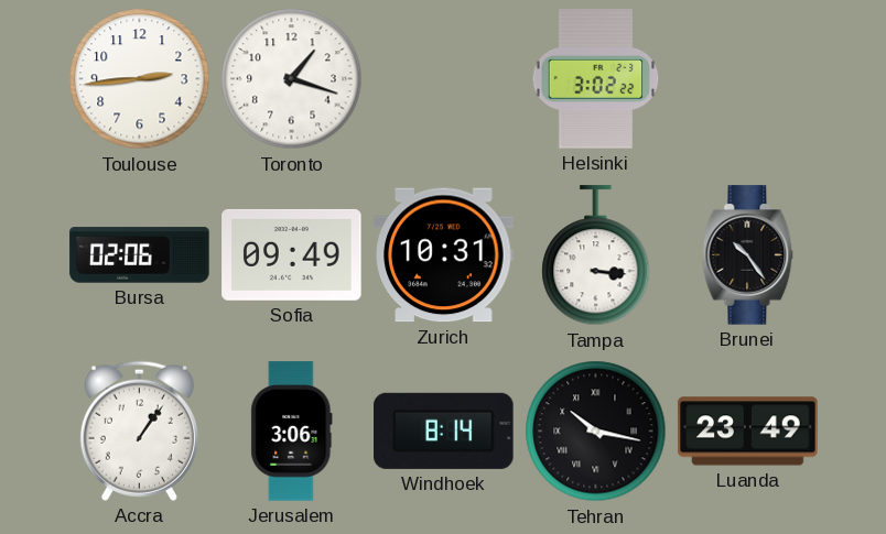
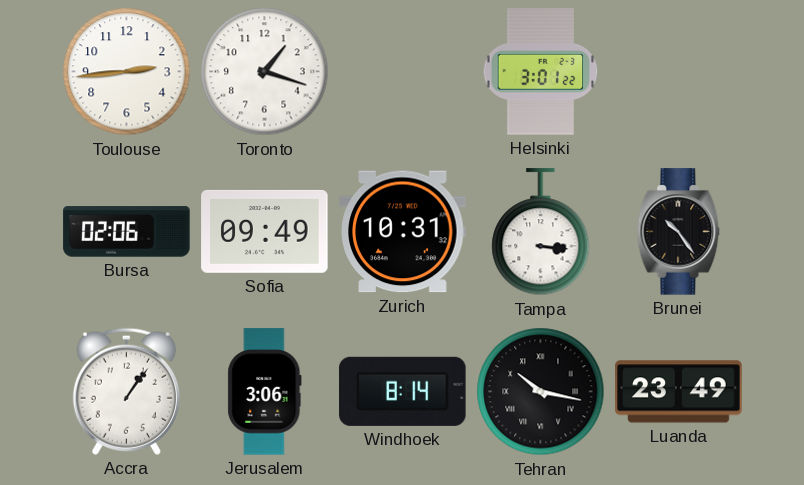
Helsinki: 3:02 -> 3:01 (541, 72)
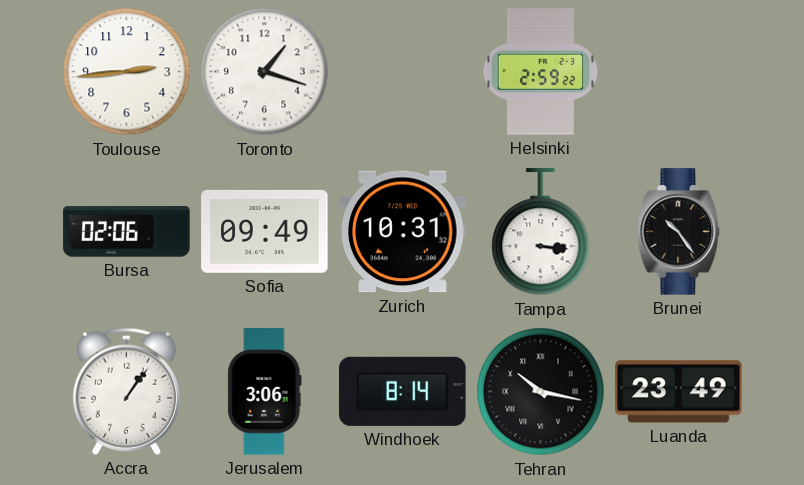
Helsinki: 3:01 -> 2:59 (541, 72)
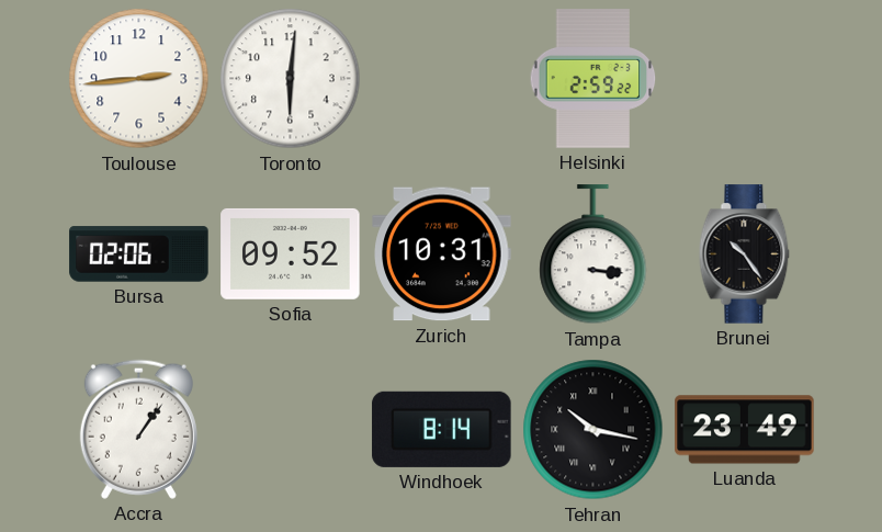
Toronto: 1:18 -> 6:01 (291, 79)
Sofia: 09:49 -> 09:52 (291, 253)
Jerusalem: 3:06 -> none (265, 392)
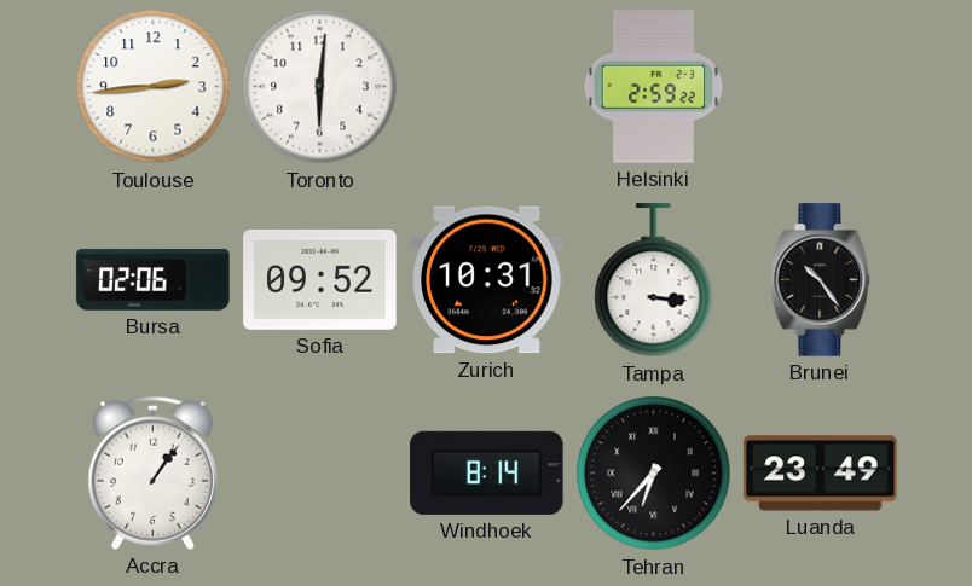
Tehran: 10:17 -> 6:37 (654, 474)
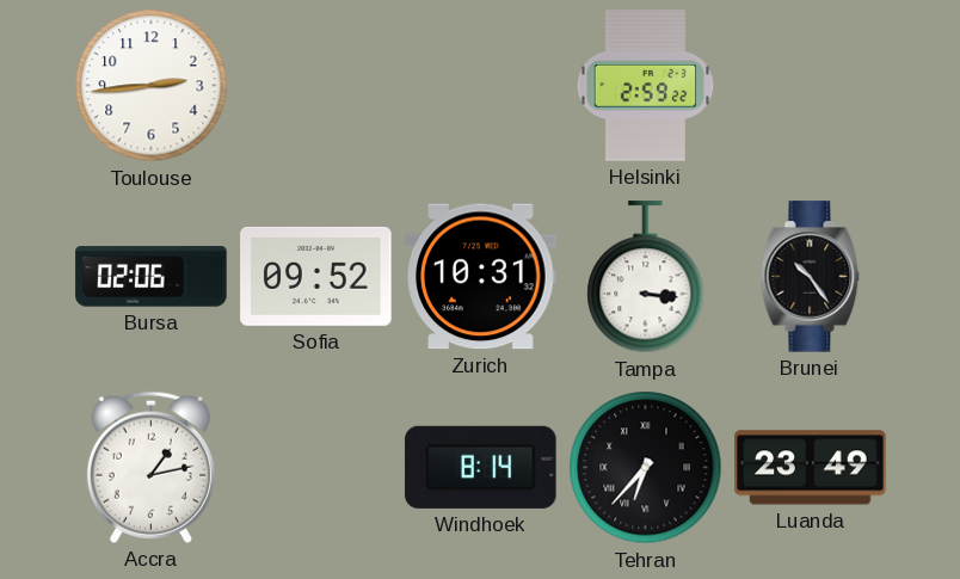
Toronto: 6:01 -> none (320, 87)
Accra: 1:06 -> 1:13 (150, 467)
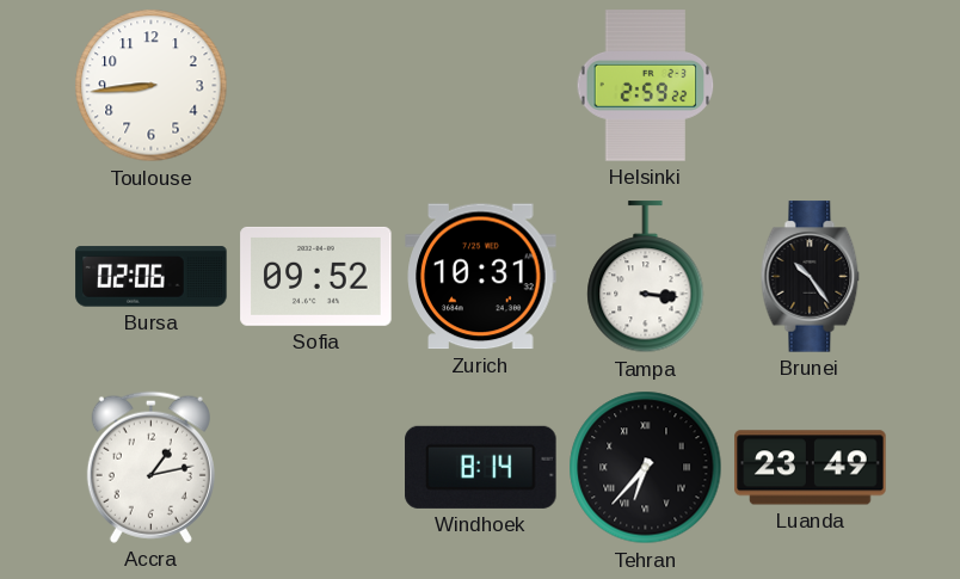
Toulouse: 2:44 -> 8:44 (152, 86)
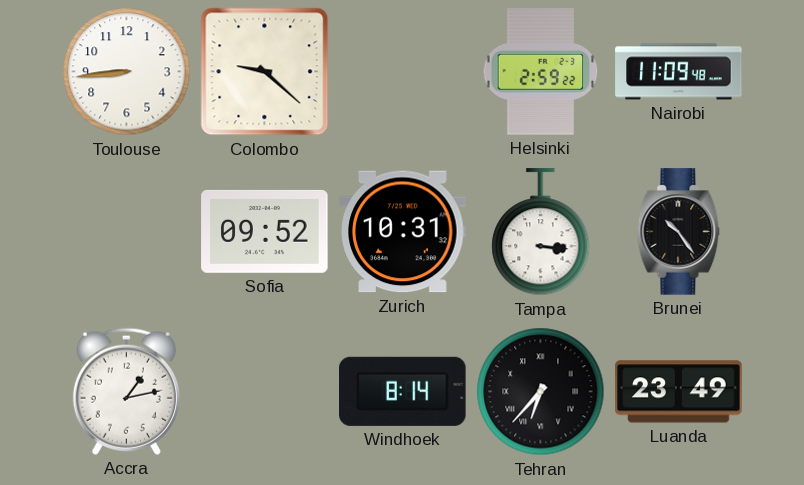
Colombo: none -> 9:22 (265, 72)
Nairobi: none -> 11:09 (679, 72)
Bursa: 02:06 -> none (152, 277)
